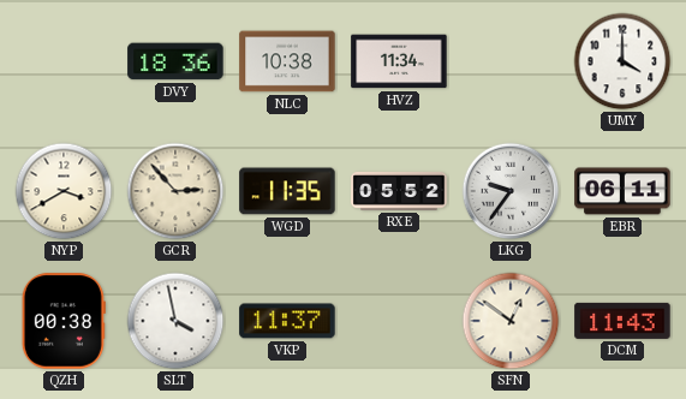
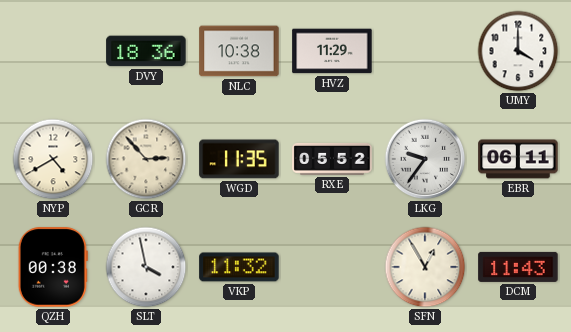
HVZ: 11:34 -> 11:29 (332, 51)
NYP: 3:40 -> 4:40 (53, 159)
VKP: 11:37 -> 11:32 (239, 267)
SFN: 12:51 -> 12:55 (425, 267)
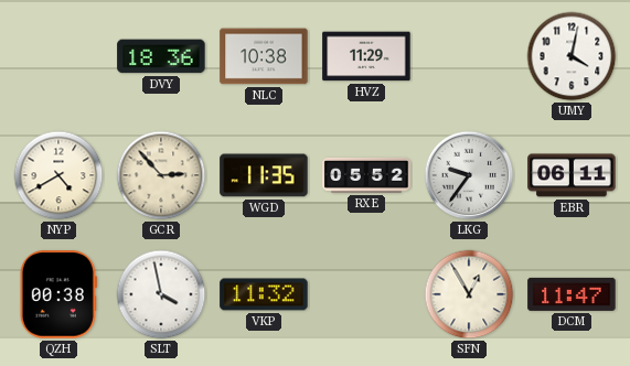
UMY: 4:00 -> 4:02 (572, 56)
DCM: 11:43 -> 11:47 (572, 294)
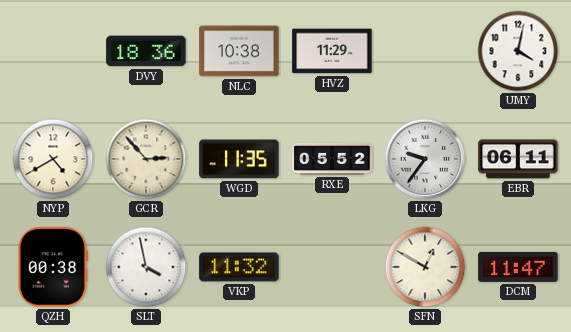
SFN: 12:55 -> 12:50 (425, 267)
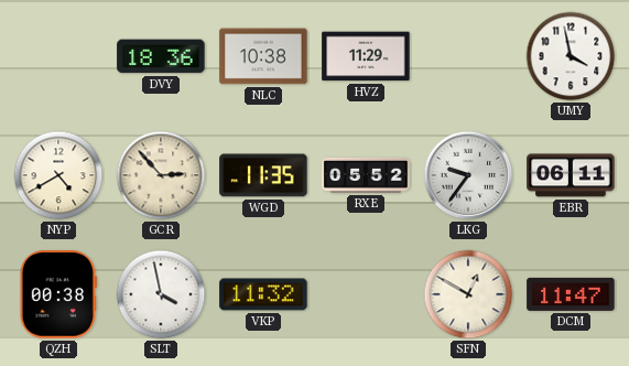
UMY: 4:02 -> 3:58 (571, 56)
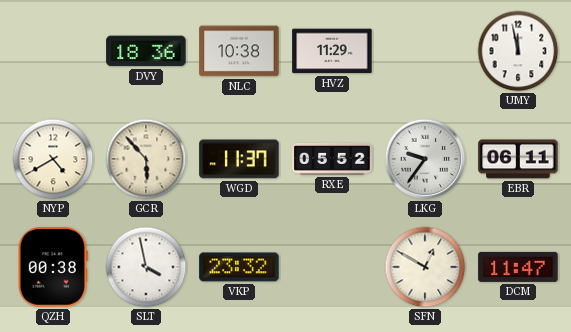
UMY: 3:58 -> 11:58 (518, 51)
GCR: 2:53 -> 5:53 (146, 159)
WGD: 11:35 -> 11:37 (239, 159)
VKP: 11:32 -> 23:32 (239, 267)
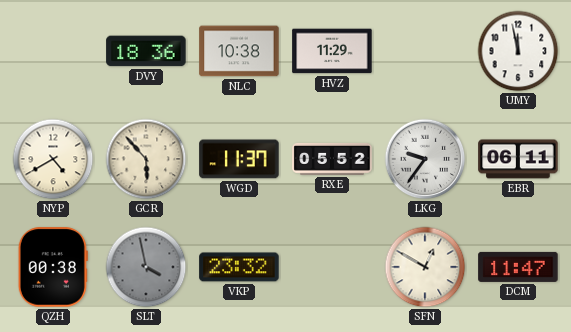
SLT dial: white -> grey (146, 267)
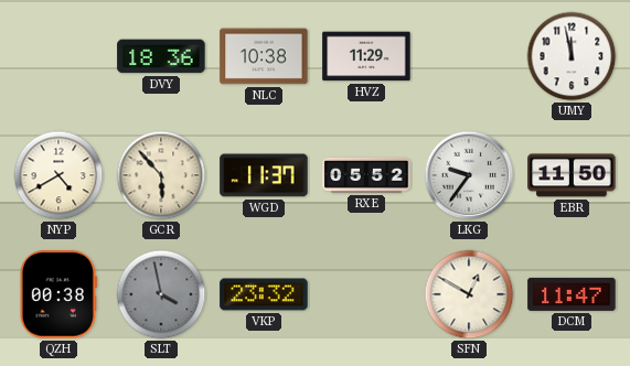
EBR: 06:11 -> 11:50 (572, 175)
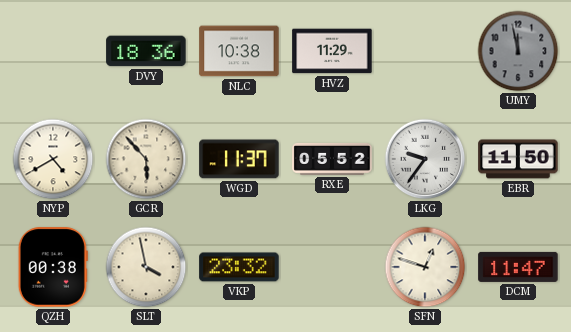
UMY dial: white -> grey (518, 51)
SLT dial: grey -> cream (146, 267)
SFN: 12:50 -> 12:48 (425, 267)
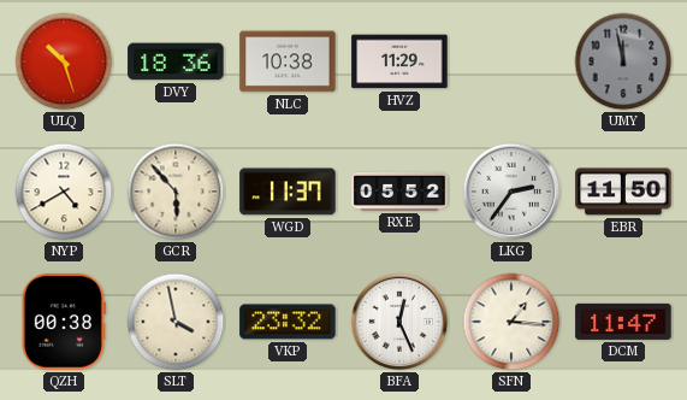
ULQ: none -> 10:27 (64, 61)
LKG: 9:36 -> 2:36 (511, 192)
BFA: none -> 12:26 (399, 322)
SFN: 12:48 -> 1:16 (511, 322)
